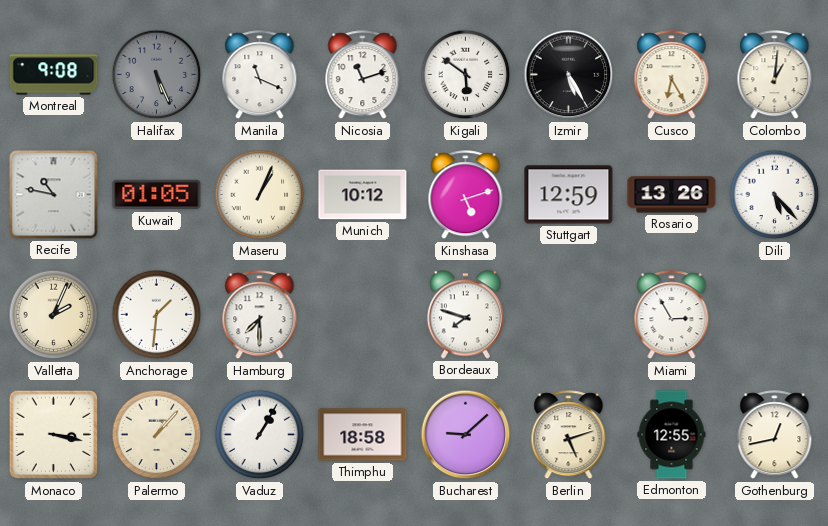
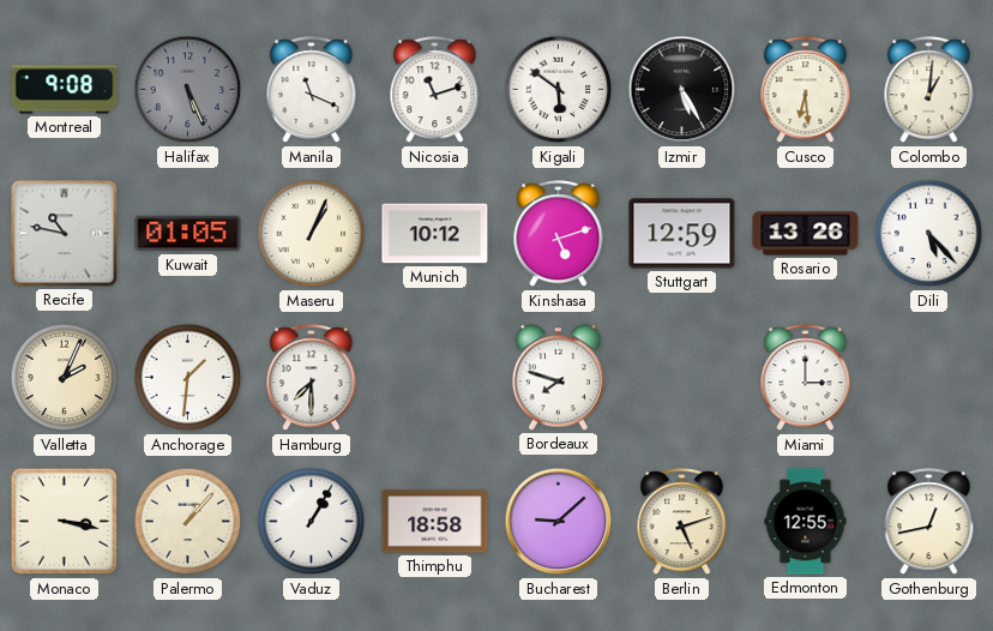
Cusco: 6:25 -> 6:29 (806, 90)
Miami: 2:55 -> 3:00 (806, 378)
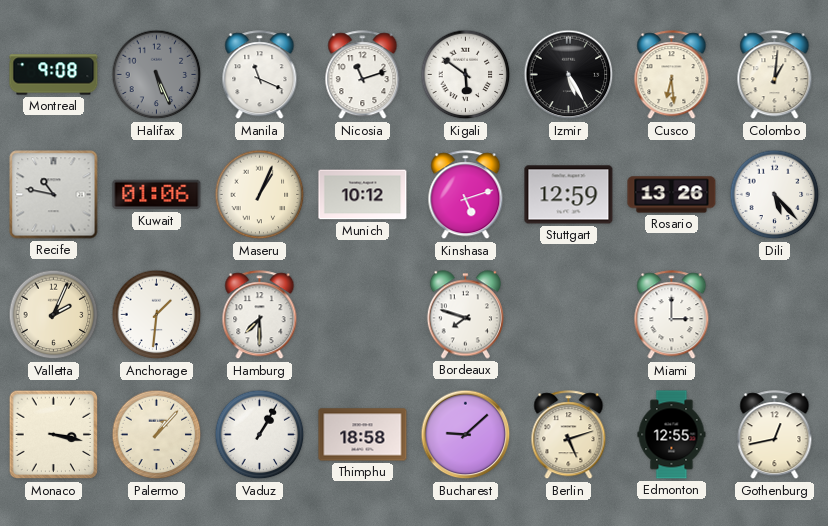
Kuwait: 01:05 -> 01:06 (157, 195)
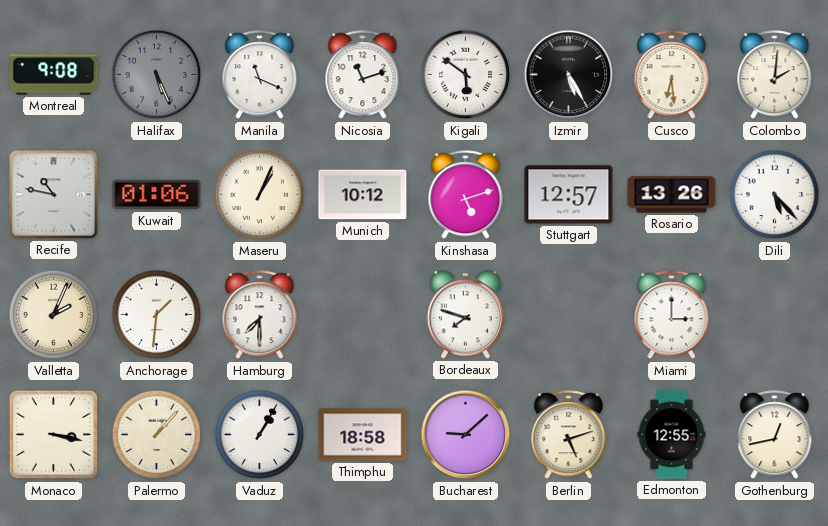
Colombo: 1:01 -> 2:01 (775, 75)
Stuttgart: 12:59 -> 12:57 (569, 195)
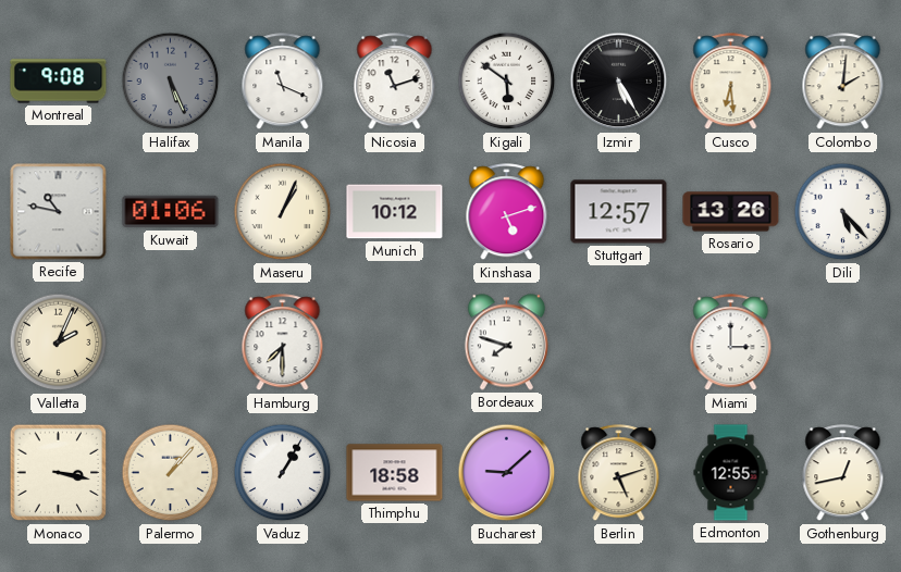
Anchorage: 1:31 -> none (157, 315)
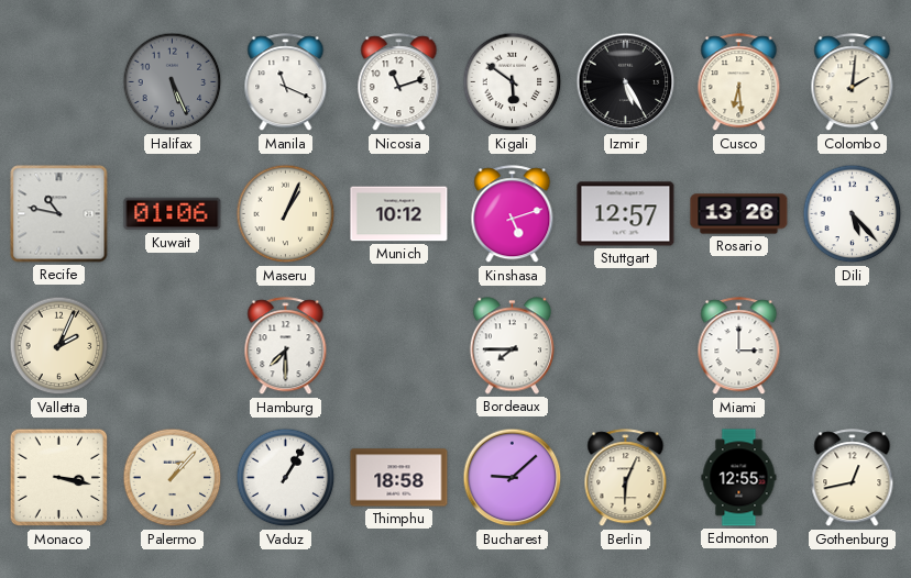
Montreal: 9:08 -> none (59, 82)
Bordeaux: 7:48 -> 7:45 (512, 346)
Berlin: 5:12 -> 6:04 (626, 478)
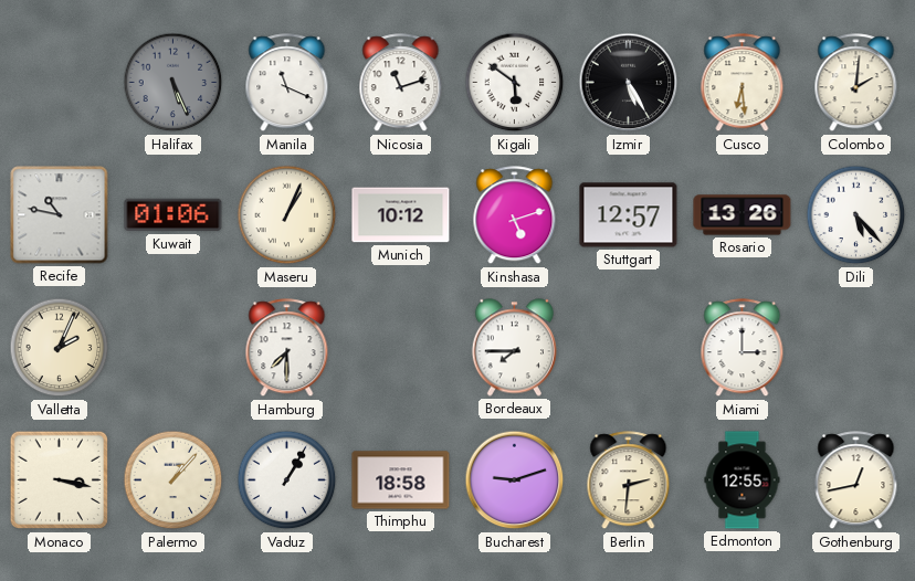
Bucharest: 9:08 -> 9:12 (515, 480)
Berlin: 6:04 -> 2:31 (629, 480)
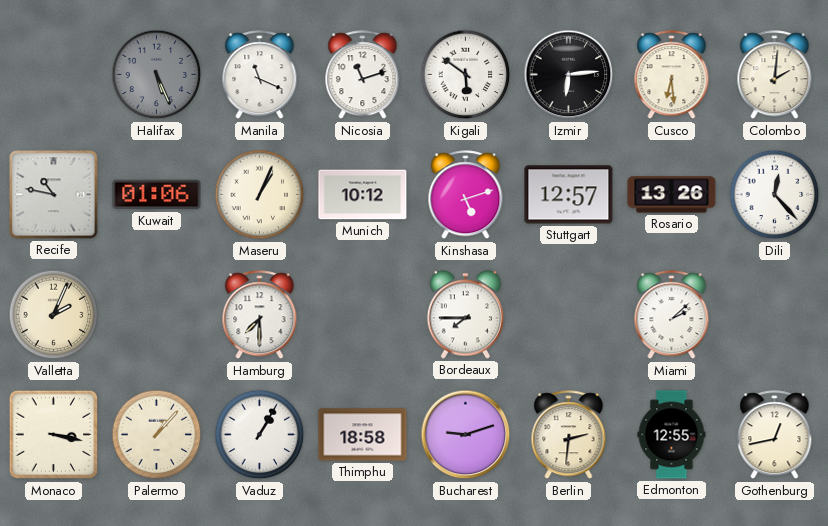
Izmir: 5:25 -> 6:14 (569, 75)
Dili: 5:23 -> 12:23 (775, 195)
Miami: 3:00 -> 2:08 (672, 315)
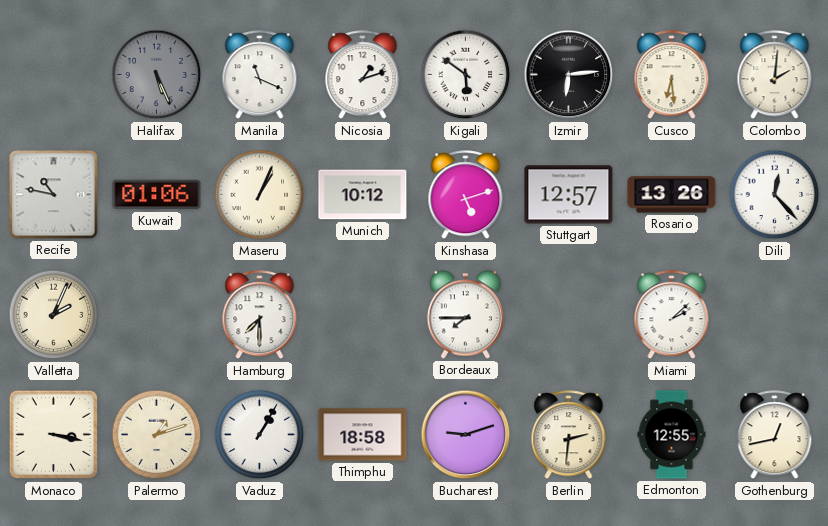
Nicosia: 11:12 -> 1:12 (363, 75)
Palermo: 1:07 -> 1:12 (157, 435)
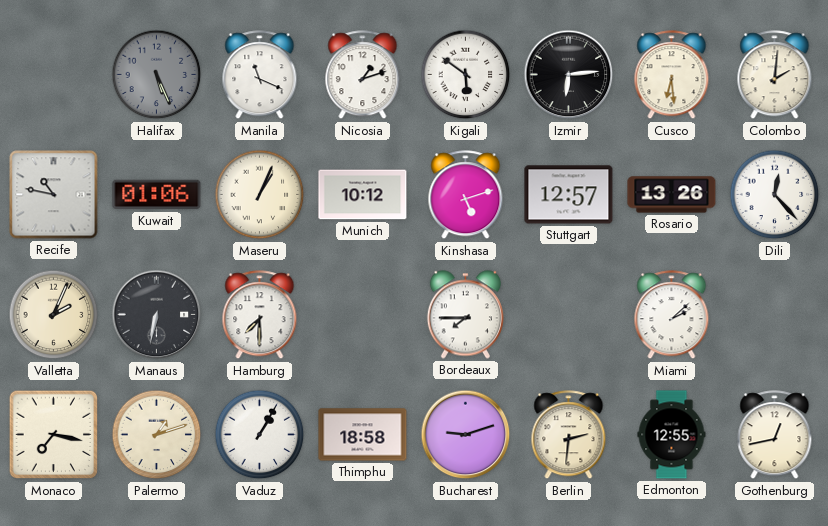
Manaus: none -> 6:32 (157, 315)
Monaco: 3:17 -> 7:17 (54, 435)
